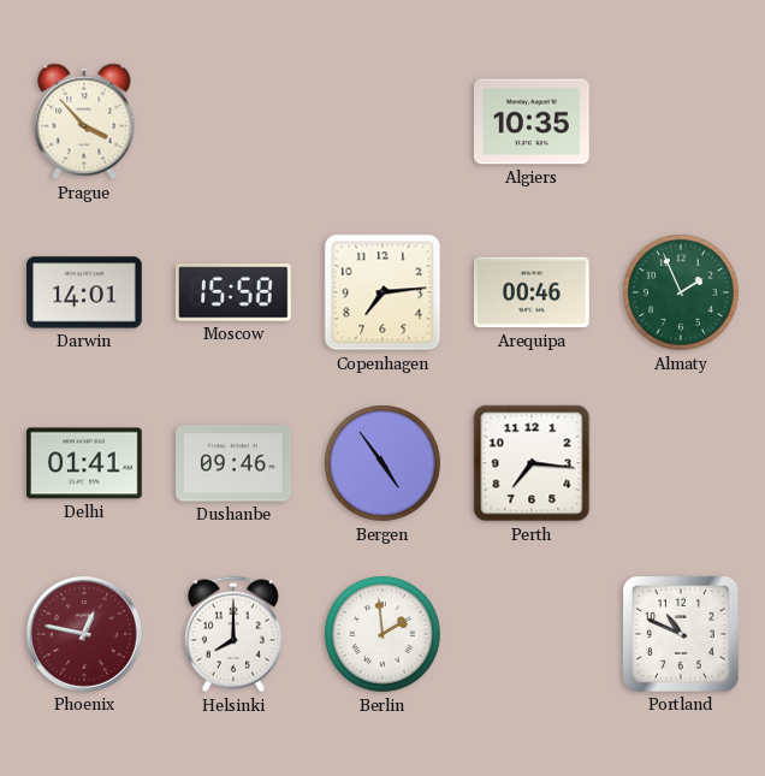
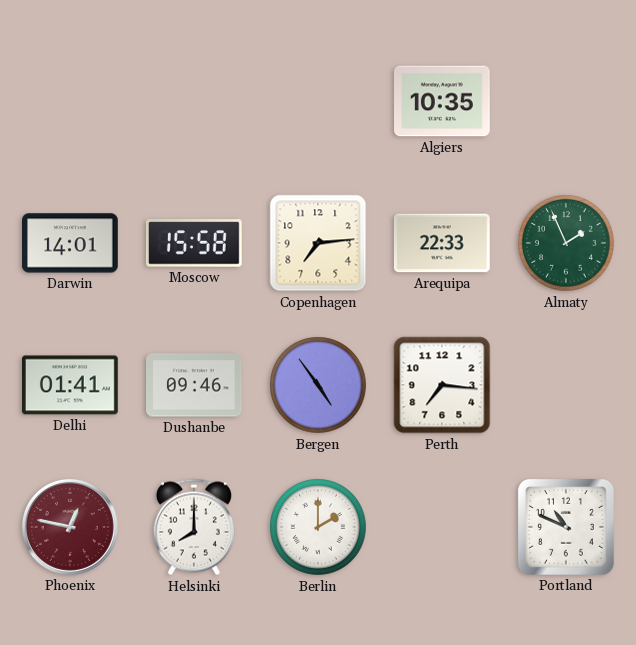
Prague: 3:53 -> none (84, 122)
Arequipa: 00:46 -> 22:33 (442, 243)
Berlin: 1:59 -> 2:00 (318, 527)
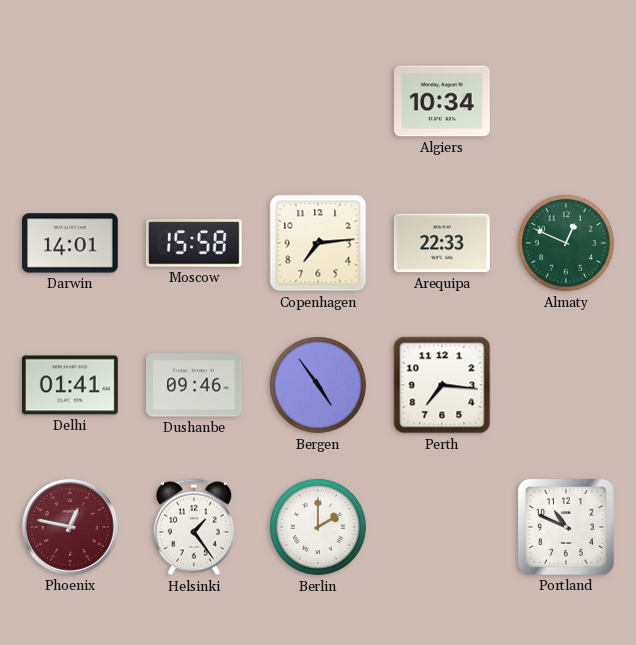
Algiers: 10:35 -> 10:34 (443, 101)
Almaty: 1:56 -> 12:49 (566, 243)
Helsinki: 8:00 -> 1:24 (194, 527)
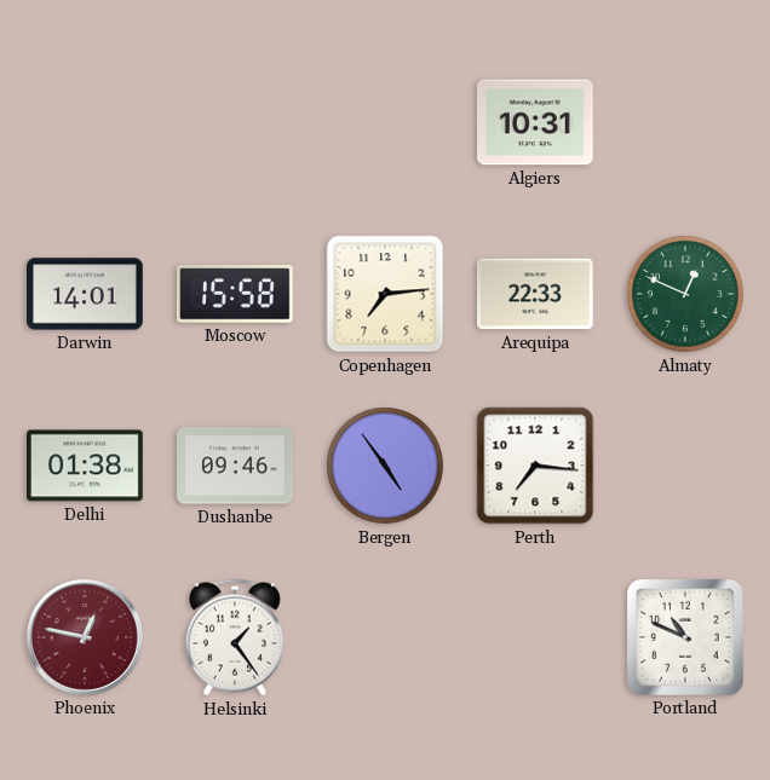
Algiers: 10:34 -> 10:31 (536, 122)
Delhi: 01:41 -> 01:38 (86, 466)
Berlin: 2:00 -> none (318, 527)
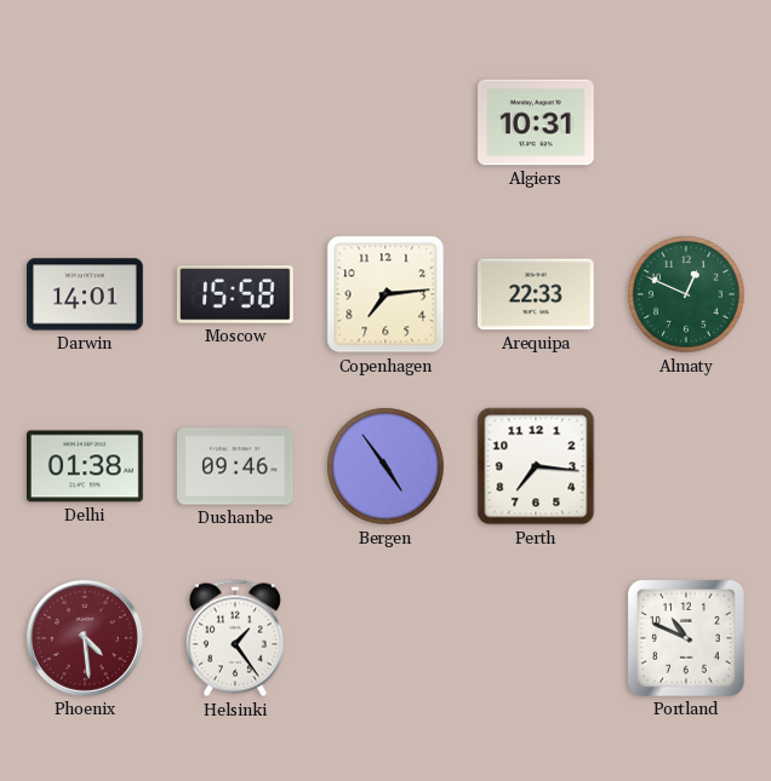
Phoenix: 12:47 -> 4:29 (85, 638)
